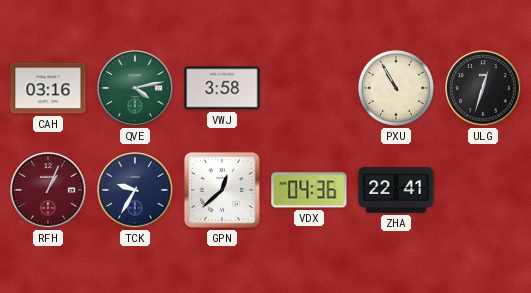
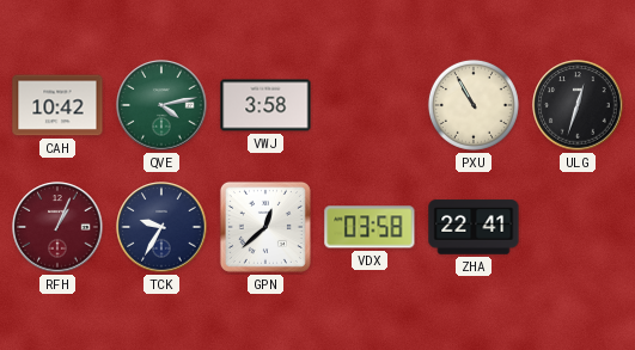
CAH: 03:16 -> 10:42 (57, 105)
VDX: 04:36 -> 03:58 (370, 227)
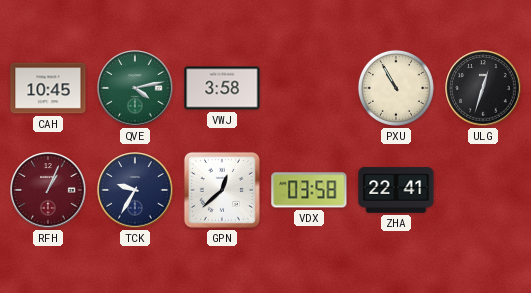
CAH: 10:42 -> 10:45 (48, 88)
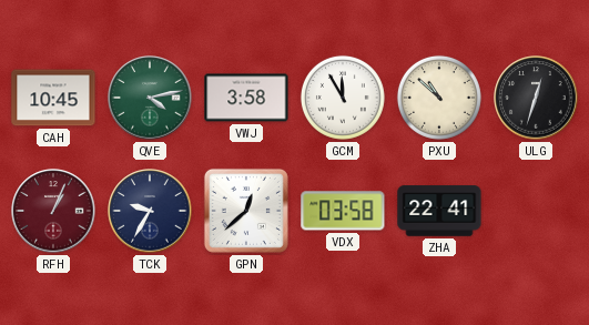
GCM: none -> 11:55 (343, 98)
PXU: 10:55 -> 10:52 (439, 98)
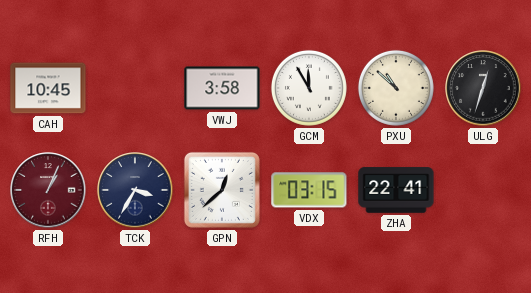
QVE: 4:13 -> none (150, 98)
TCK: 9:35 -> 3:35 (135, 190)
VDX: 03:58 -> 03:15 (309, 190)
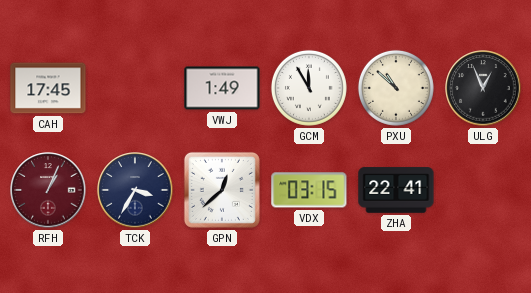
CAH: 10:45 -> 17:45 (48, 88)
VWJ: 3:58 -> 1:49 (222, 88)
ULG: 12:33 -> 12:56 (483, 88)
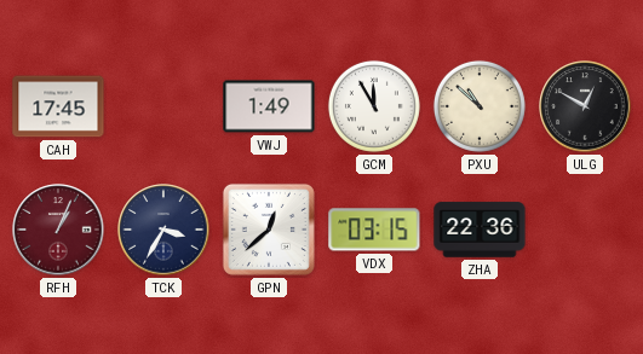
ULG: 12:56 -> 12:50 (585, 106)
ZHA: 22:41 -> 22:36 (480, 230)
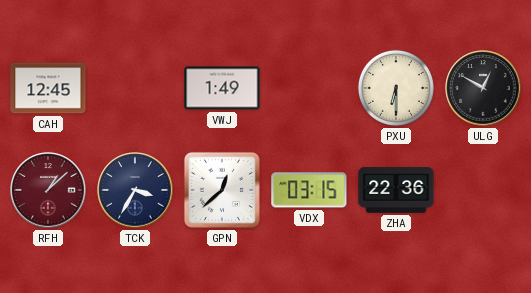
CAH: 17:45 -> 12:45 (48, 88)
GCM: 11:55 -> none (374, 106)
PXU: 10:52 -> 6:30 (396, 88)
RFH: 1:04 -> 1:08 (48, 190)
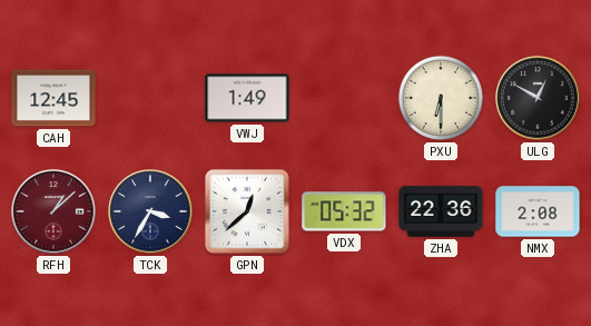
VDX: 03:15 -> 05:32 (344, 211)
NMX: none -> 2:08 (538, 211)
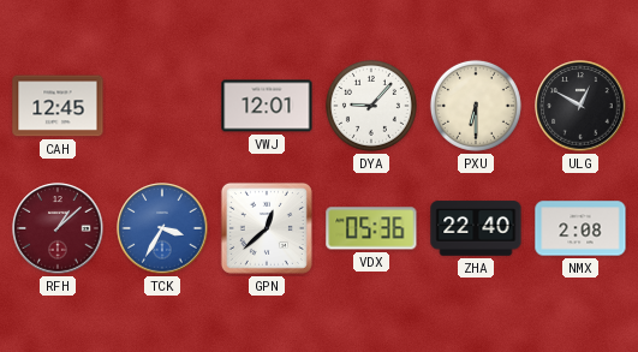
VWJ: 1:49 -> 12:01 (267, 106)
DYA: none -> 9:07 (371, 106)
TCK dial: navy -> blue (162, 228)
VDX: 05:32 -> 05:36 (371, 228)
ZHA: 22:36 -> 22:40 (476, 228)
